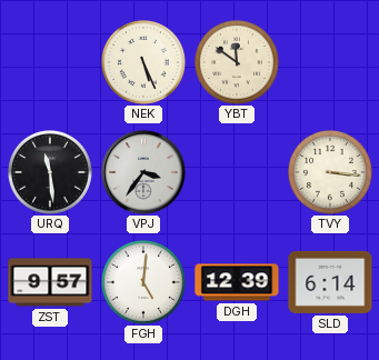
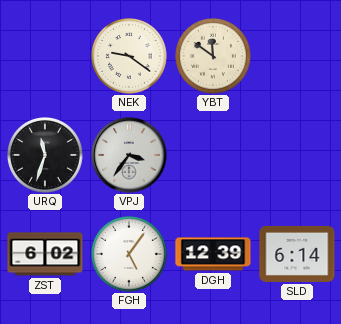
NEK: 5:26 -> 9:21 (130, 57)
URQ: 11:29 -> 11:33 (46, 156)
TVY: 3:16 -> none (331, 173)
ZST: 9:57 -> 6:02 (45, 254)
FGH: 5:01 -> 5:06 (130, 255)
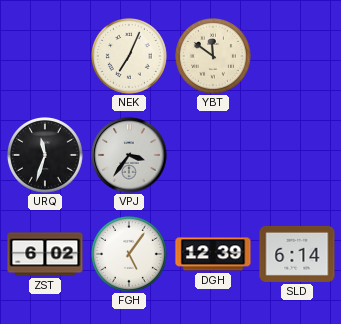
NEK: 9:21 -> 7:04 (130, 57)
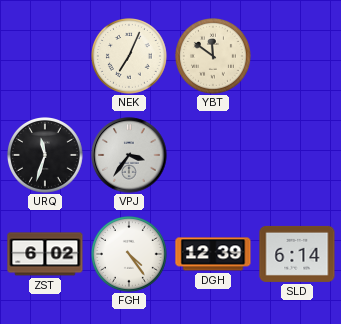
FGH: 5:06 -> 4:24 (130, 255)
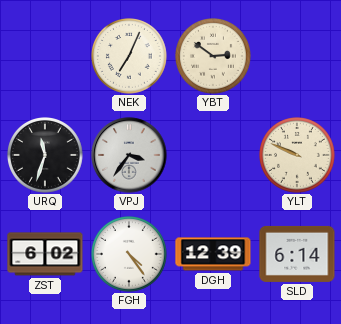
YBT: 11:51 -> 2:51 (214, 57)
YLT: none -> 9:49 (298, 156)
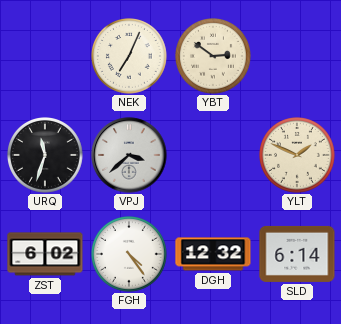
VPJ: 3:36 -> 3:38 (129, 155)
YLT: 9:49 -> 1:49 (298, 156)
DGH: 12:39 -> 12:32 (213, 254)
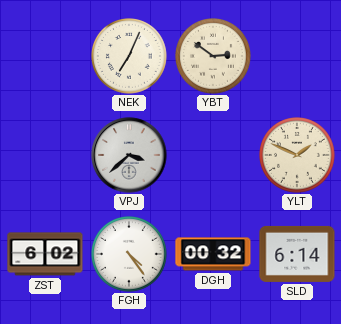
URQ: 11:33 -> none (46, 156)
DGH: 12:32 -> 00:32 (213, 254)
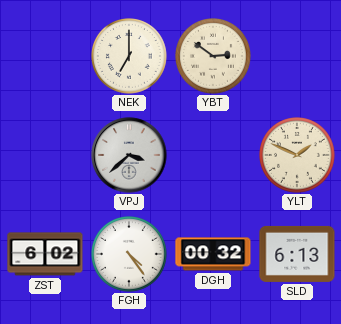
NEK: 7:04 -> 7:00 (130, 57)
SLD: 6:14 -> 6:13 (297, 254)
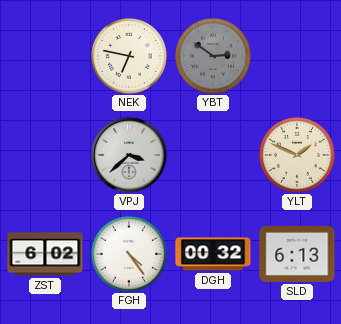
NEK: 7:00 -> 6:47 (130, 57)
YBT dial: cream -> grey (214, 57)
